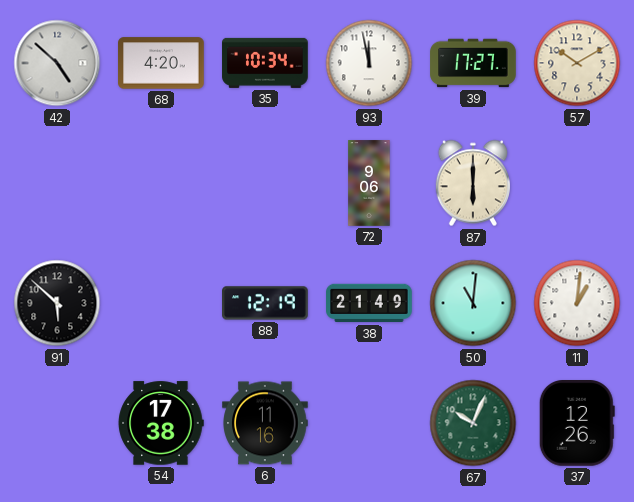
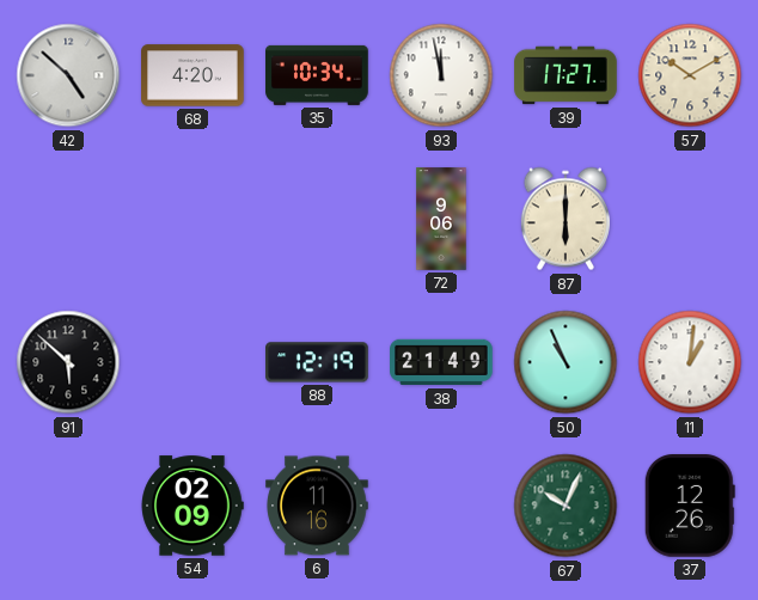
50: 11:01 -> 10:56 (566, 362)
54: 17:38 -> 02:09 (192, 506)
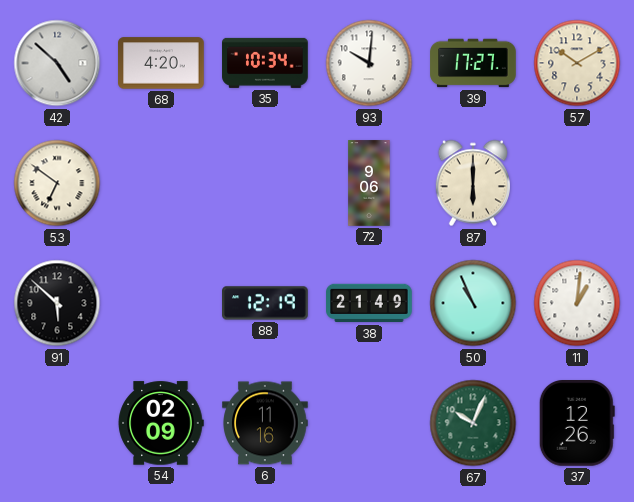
93: 11:58 -> 10:01 (369, 63)
53: none -> 6:51 (57, 183)
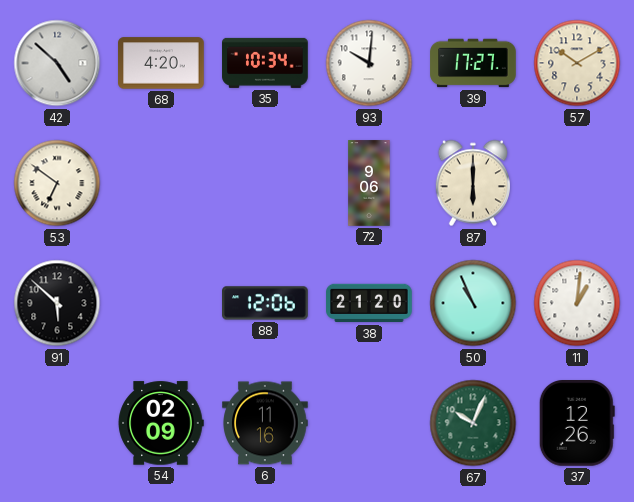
88: 12:19 -> 12:06 (265, 303)
38: 21:49 -> 21:20 (369, 303)
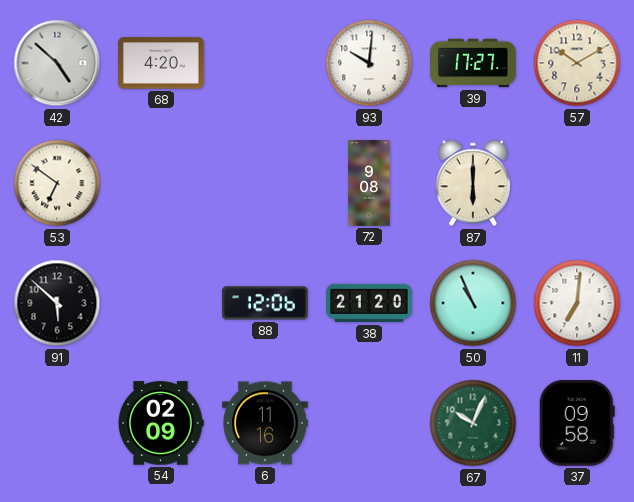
35: 10:34 -> none (265, 63)
72: 9:06 -> 9:08 (369, 183)
11: 1:01 -> 7:01 (577, 303)
37: 12:26 -> 09:58 (577, 424)
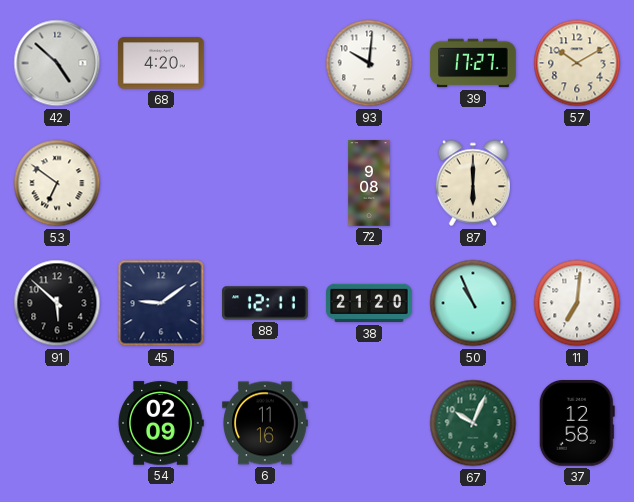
45: none -> 9:09 (161, 303)
88: 12:06 -> 12:11 (265, 303)
37: 09:58 -> 12:58 (577, 424)
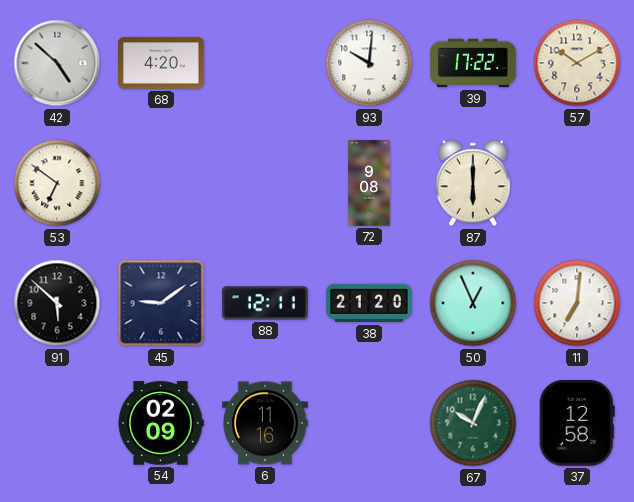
39: 17:27 -> 17:22 (473, 63)
50: 10:56 -> 12:56 (473, 303)
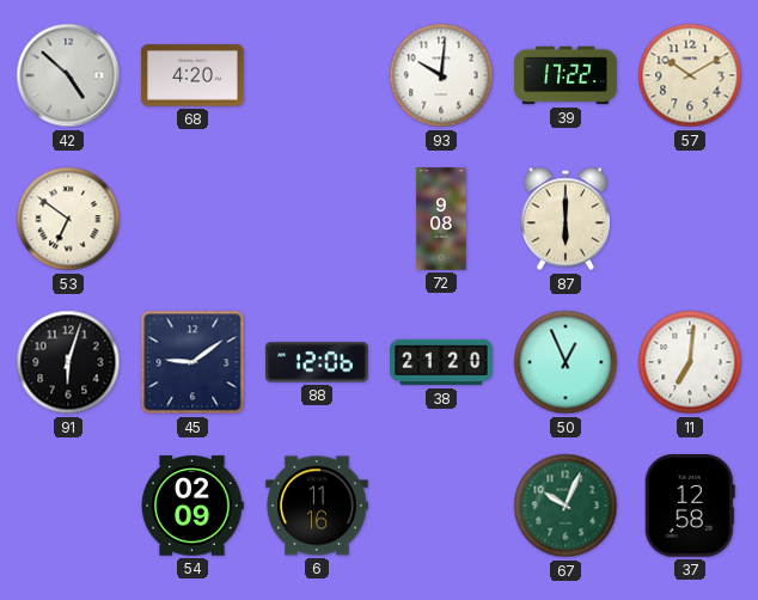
91: 5:52 -> 6:03 (68, 362)
88: 12:11 -> 12:06 (317, 362)
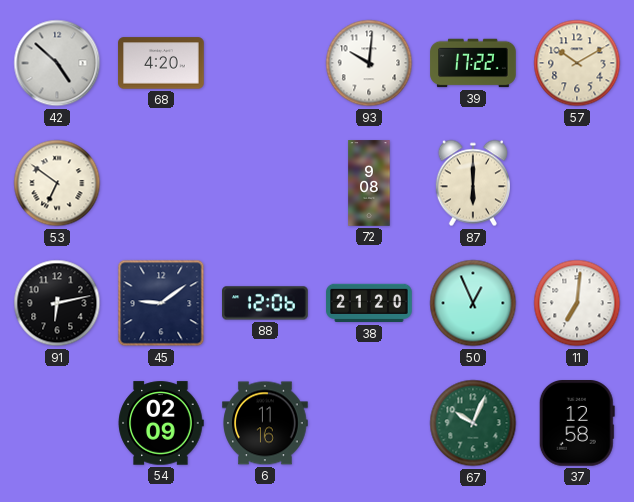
91: 6:03 -> 6:13 (57, 303)
